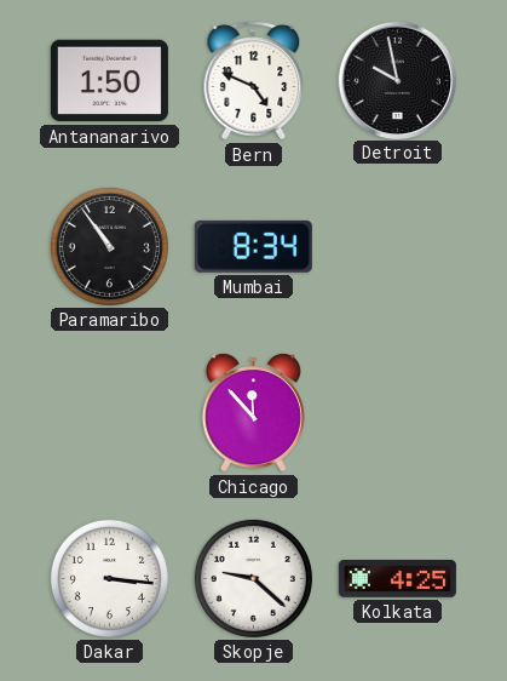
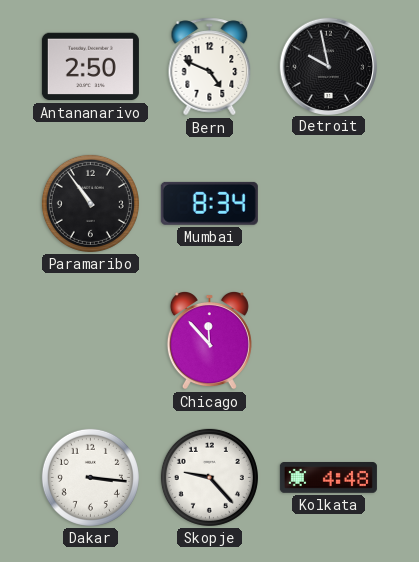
Antananarivo: 1:50 -> 2:50 (90, 67)
Skopje: 9:22 -> 9:23 (209, 477)
Kolkata: 4:25 -> 4:48 (328, 478)
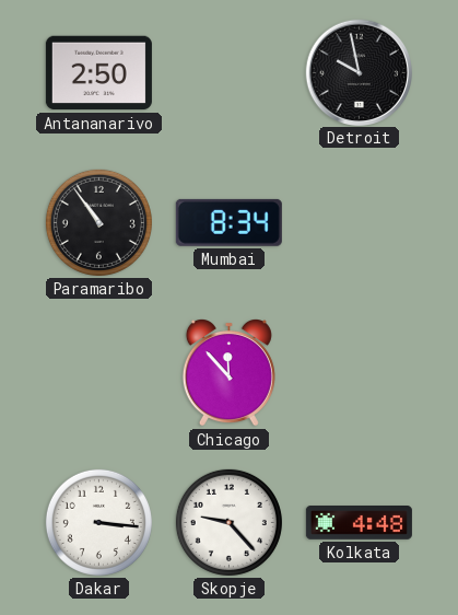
Bern: 4:49 -> none (210, 67)
